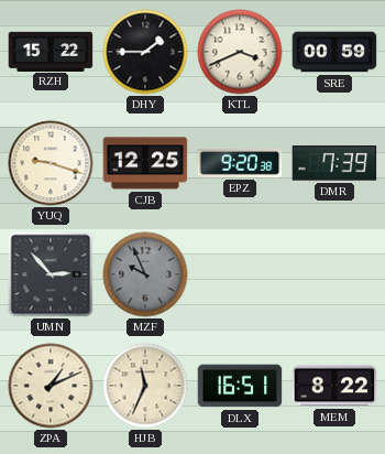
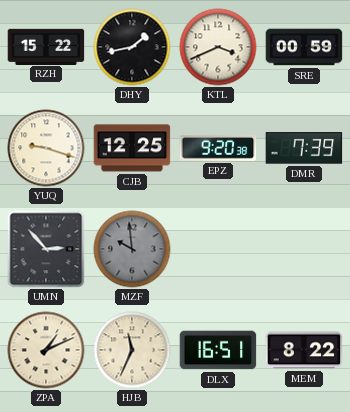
DHY: 1:45 -> 1:43 (132, 47)
MZF: 9:56 -> 9:59 (132, 249)
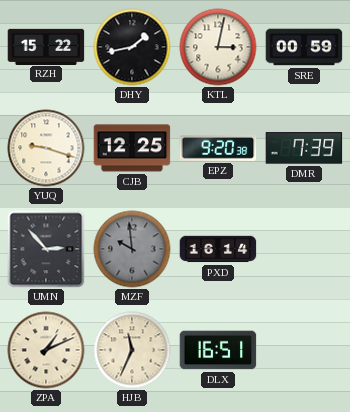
KTL: 3:41 -> 3:02 (218, 47)
PXD: none -> 16:14 (218, 249)
MEM: 8:22 -> none (304, 350)
